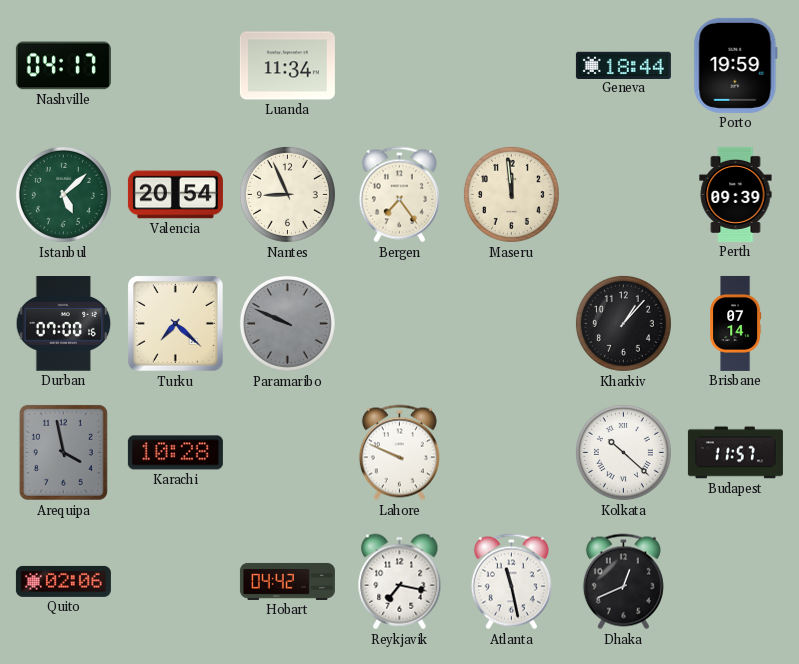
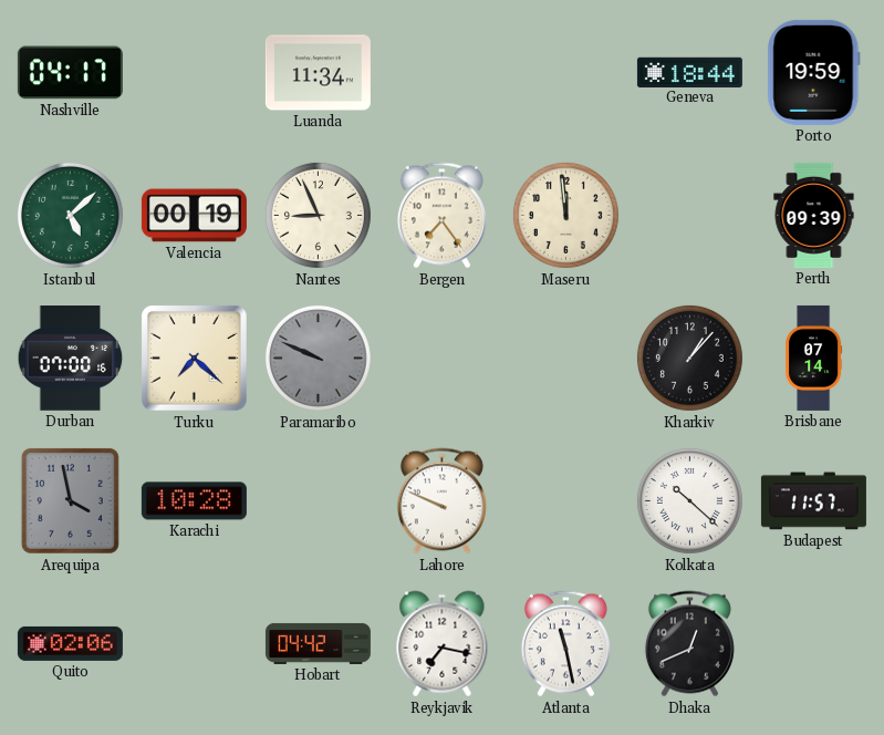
Valencia: 20:54 -> 00:19 (194, 216)
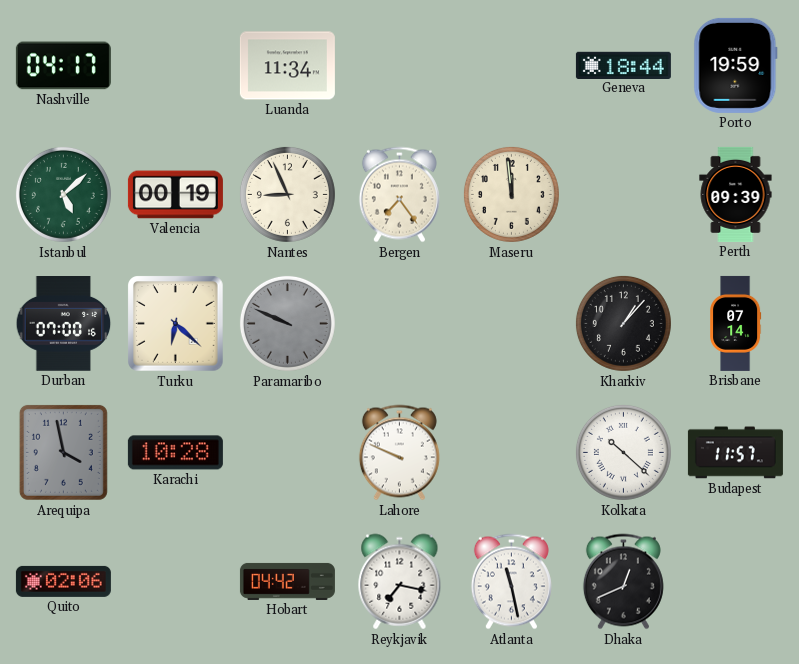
Turku: 7:22 -> 6:22 (176, 324)
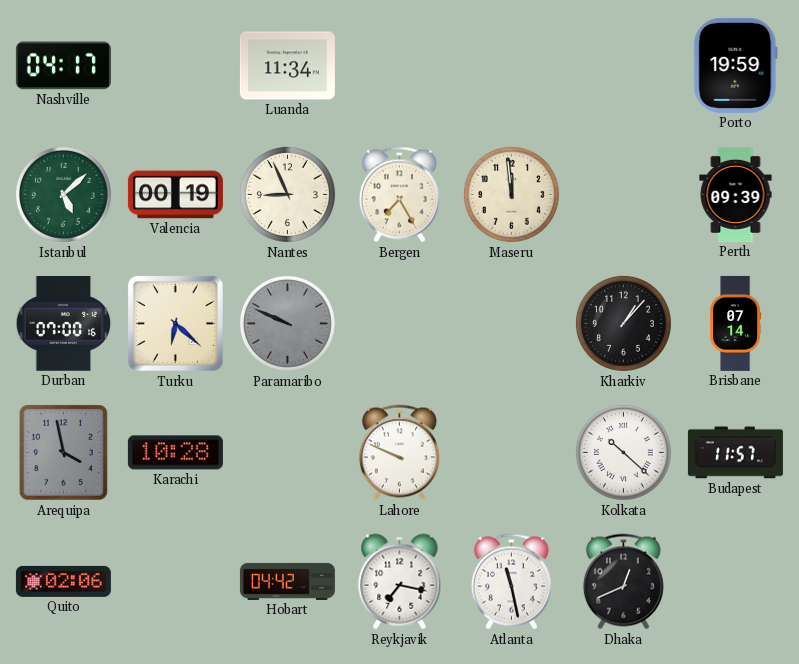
Geneva: 18:44 -> none (623, 65)
Bergen: 7:24 -> 7:25 (399, 195)
